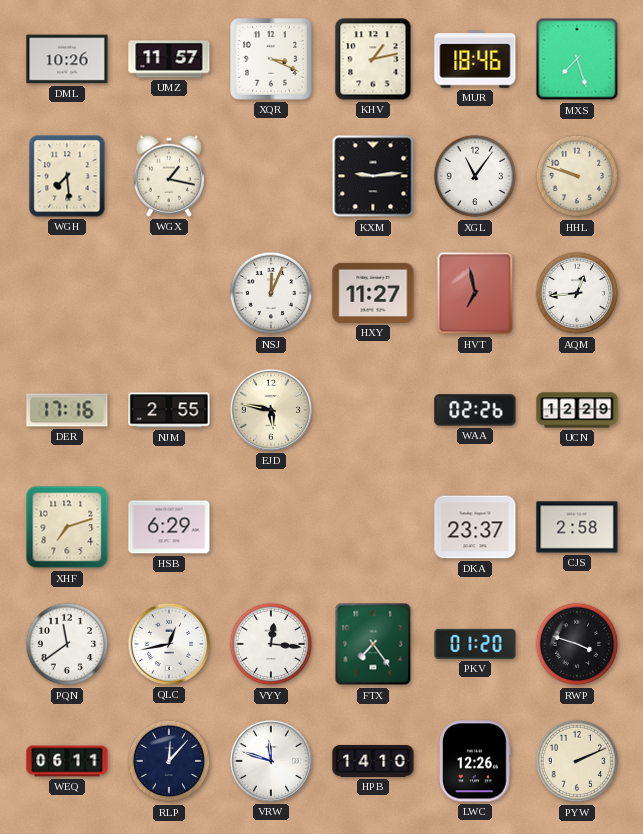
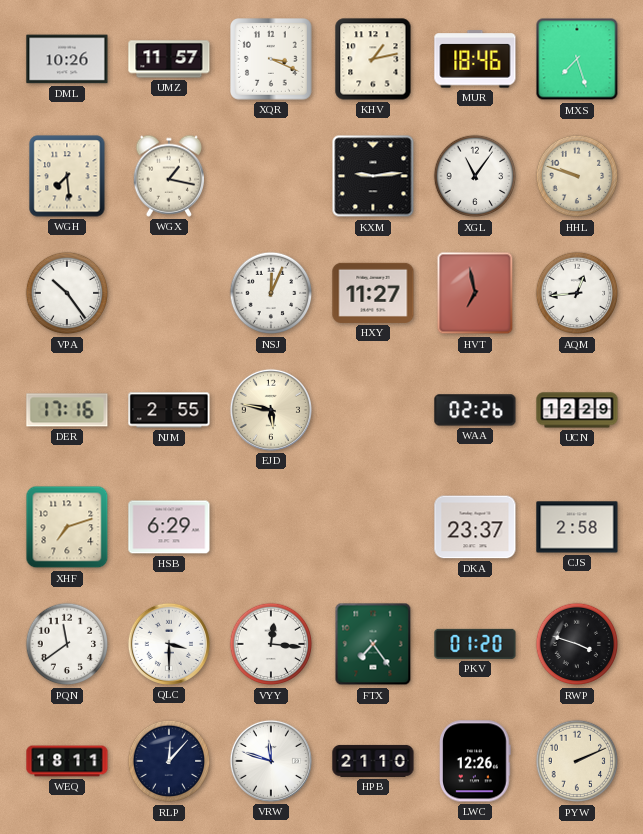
VPA: none -> 10:24 (67, 293)
QLC: 12:43 -> 3:30 (169, 644)
WEQ: 06:11 -> 18:11 (67, 761)
HPB: 14:10 -> 21:10 (373, 761)
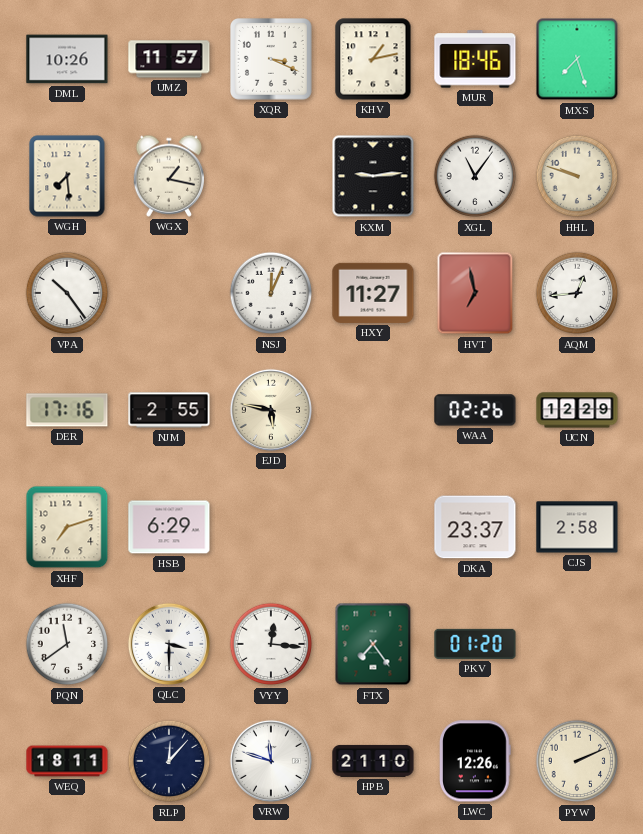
RWP: 3:48 -> none (577, 644)
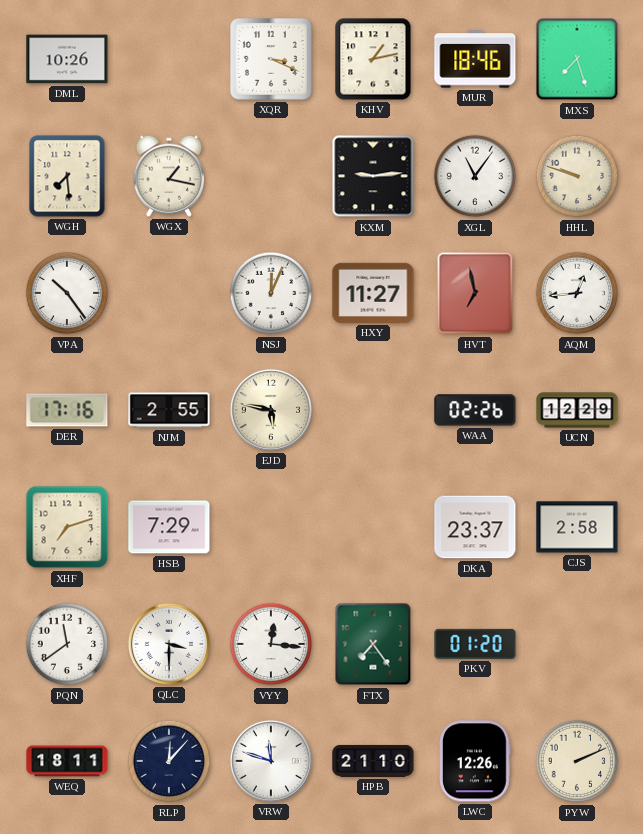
UMZ: 11:57 -> none (169, 59)
HSB: 6:29 -> 7:29 (169, 527)
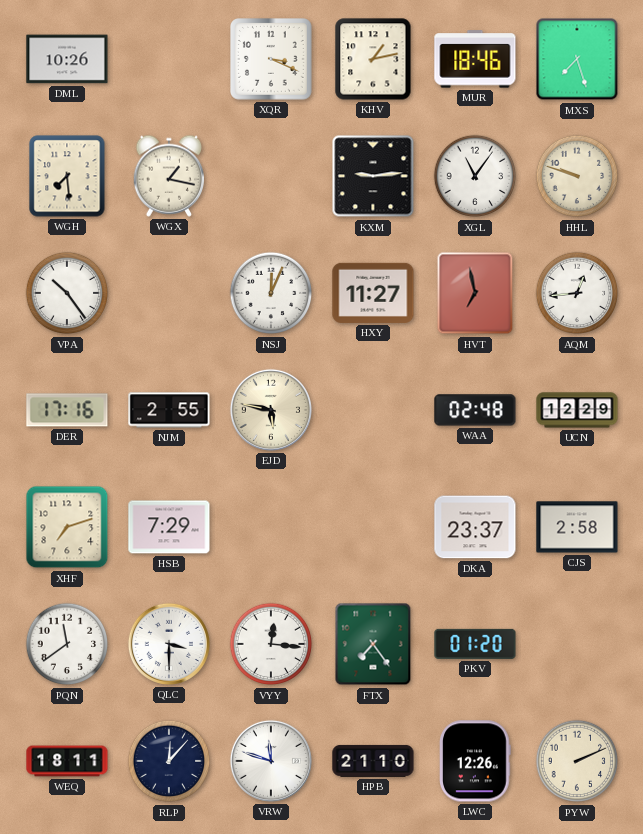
WAA: 02:26 -> 02:48 (475, 410)
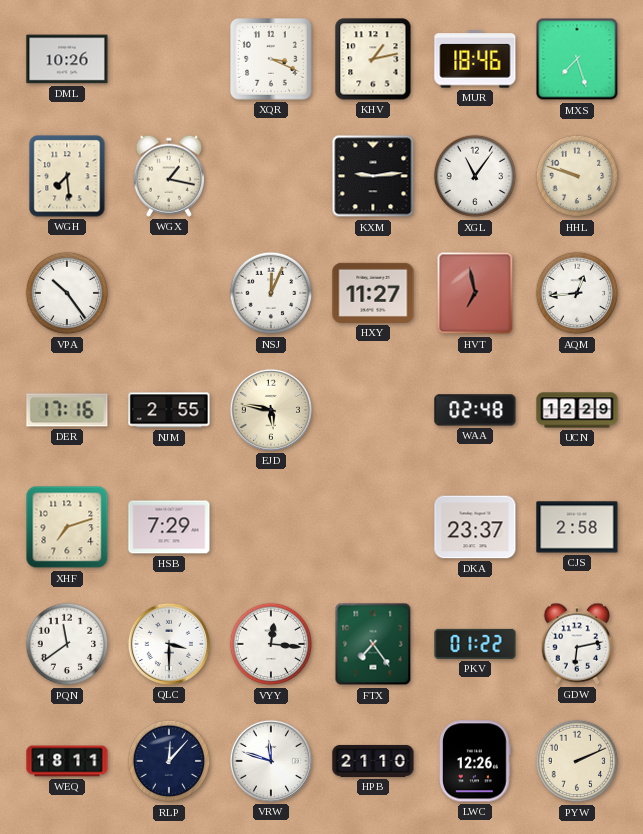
PKV: 01:20 -> 01:22 (475, 644)
GDW: none -> 6:13 (576, 644)
